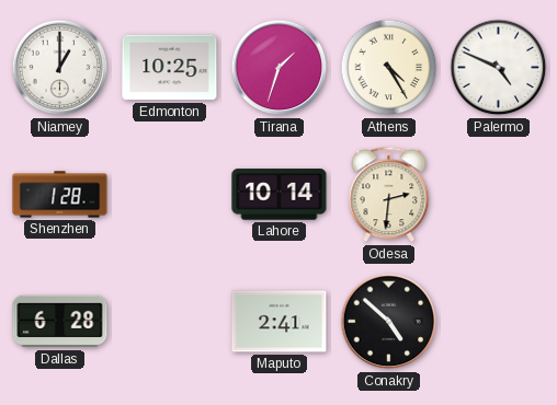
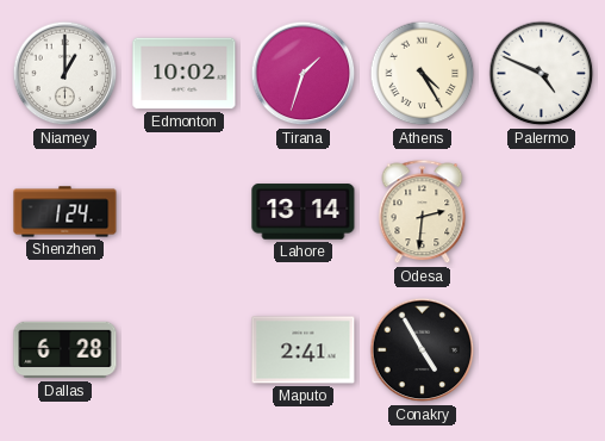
Edmonton: 10:25 -> 10:02 (185, 74)
Shenzhen: 1:28 -> 1:24 (66, 212)
Lahore: 10:14 -> 13:14 (304, 212)
Conakry: 4:52 -> 4:55 (423, 350)
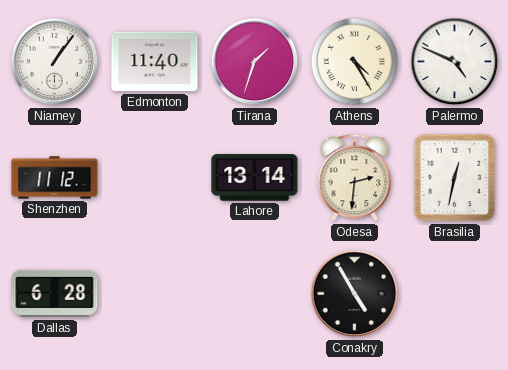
Niamey: 1:00 -> 1:06 (55, 62)
Edmonton: 10:02 -> 11:40 (155, 62)
Shenzhen: 1:24 -> 11:12 (55, 178)
Brasilia: none -> 12:32 (455, 178)
Maputo: 2:41 -> none (304, 350)
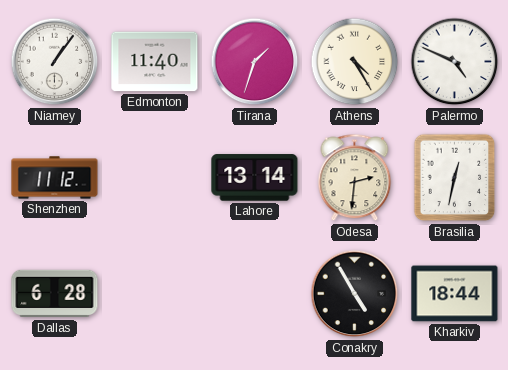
Kharkiv: none -> 18:44 (455, 294)
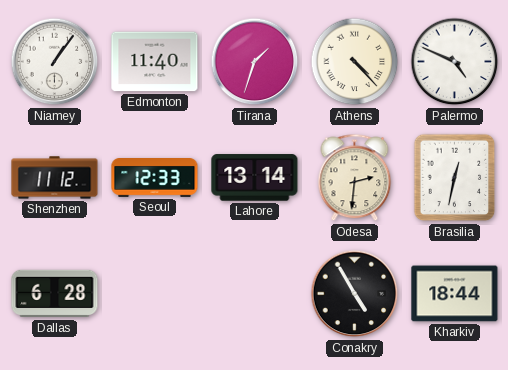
Athens: 4:25 -> 4:23 (355, 62)
Seoul: none -> 12:33 (155, 178)
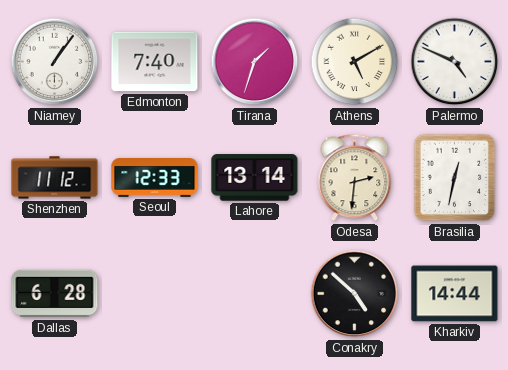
Edmonton: 11:40 -> 7:40 (155, 62)
Athens: 4:23 -> 5:10 (355, 62)
Conakry: 4:55 -> 4:52 (355, 294)
Kharkiv: 18:44 -> 14:44 (455, 294)
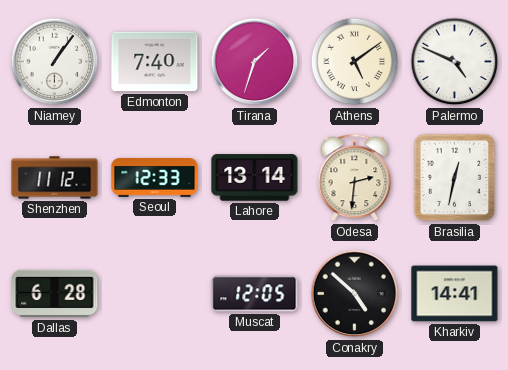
Athens: 5:10 -> 5:09 (355, 62)
Muscat: none -> 12:05 (255, 294)
Kharkiv: 14:44 -> 14:41 (455, 294)
